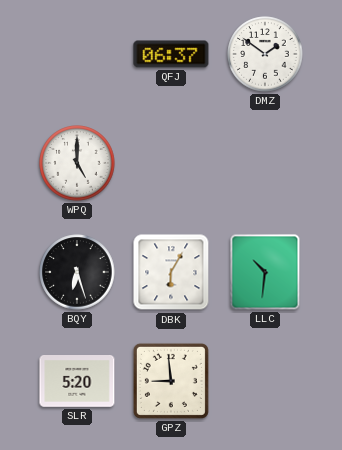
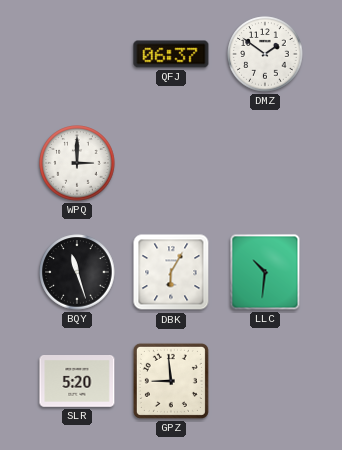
WPQ: 5:00 -> 3:00 (77, 163)
BQY: 6:27 -> 11:27 (77, 272)
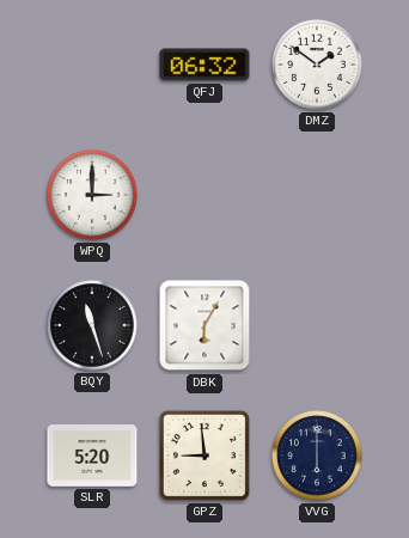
QFJ: 06:37 -> 06:32 (204, 65)
LLC: 10:31 -> none (265, 272)
VVG: none -> 6:00 (317, 456)
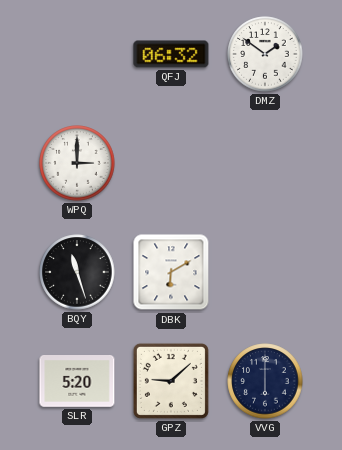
DBK: 6:05 -> 6:10 (171, 272)
GPZ: 8:59 -> 9:08 (171, 381)
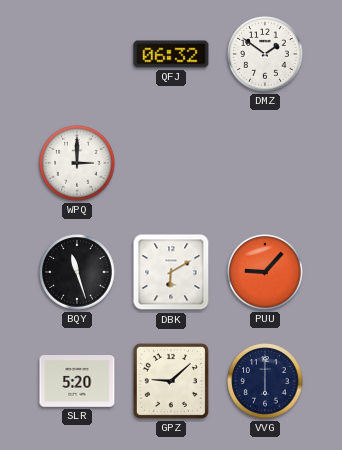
PUU: none -> 9:07 (265, 272)
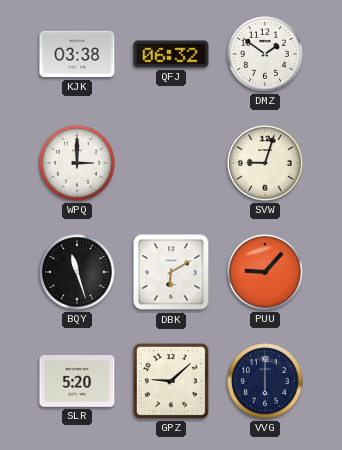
KJK: none -> 03:38 (77, 54)
SVW: none -> 9:03 (265, 163)
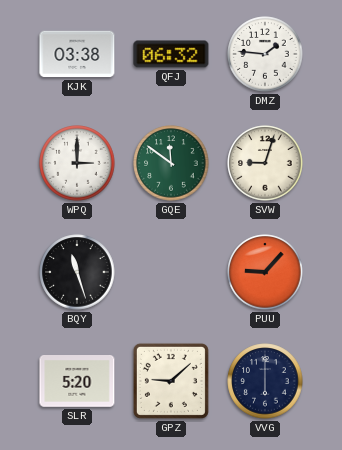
DMZ: 1:51 -> 1:46 (265, 54)
GQE: none -> 11:51 (171, 163)
DBK: 6:10 -> none (171, 272)
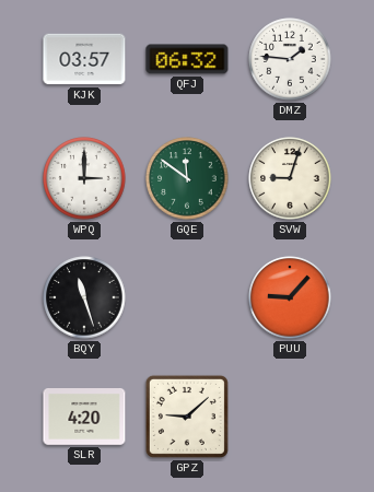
KJK: 03:38 -> 03:57 (84, 59)
SLR: 5:20 -> 4:20 (84, 418)
VVG: 6:00 -> none (265, 381)
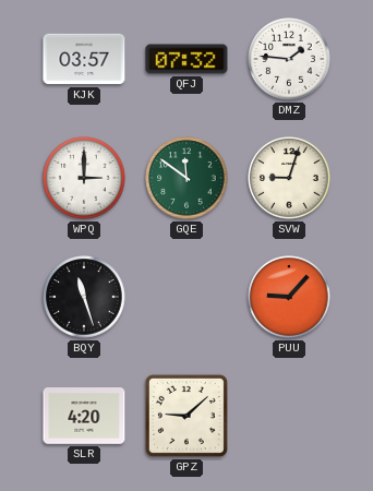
QFJ: 06:32 -> 07:32 (186, 59)
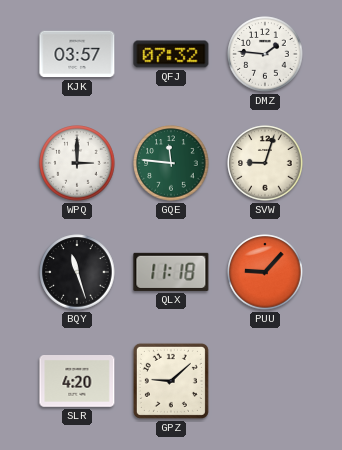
GQE: 11:51 -> 11:46 (171, 163)
QLX: none -> 11:18 (171, 272)
